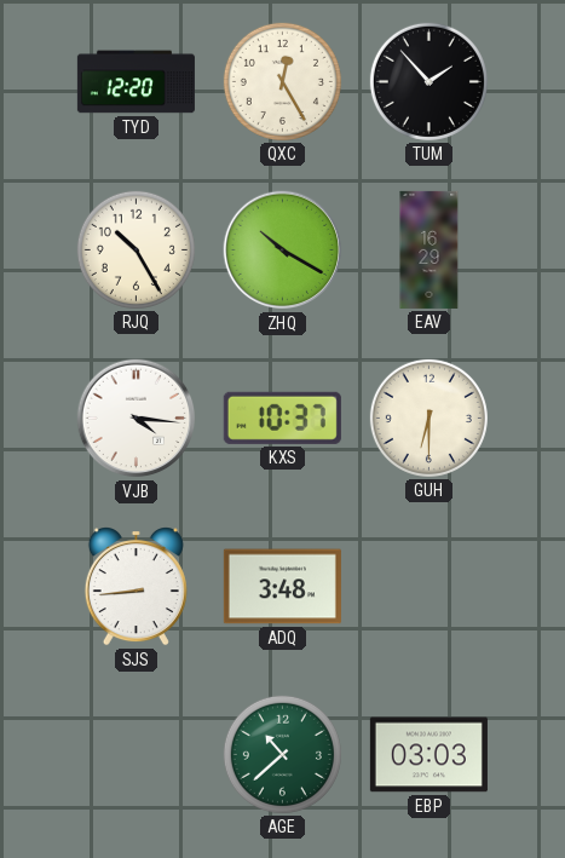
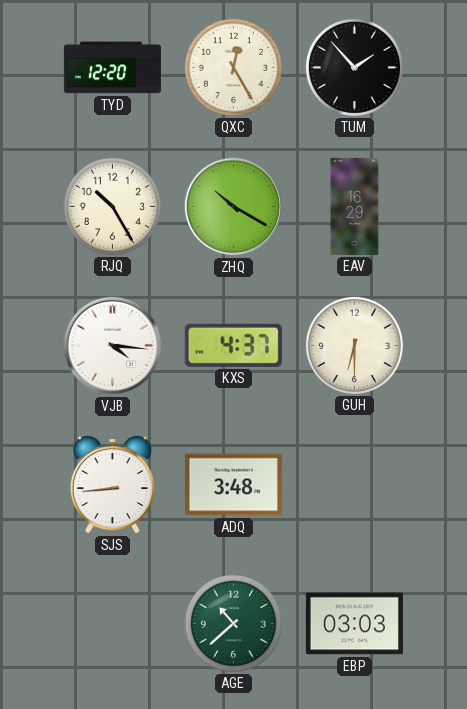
KXS: 10:37 -> 4:37 (233, 345)
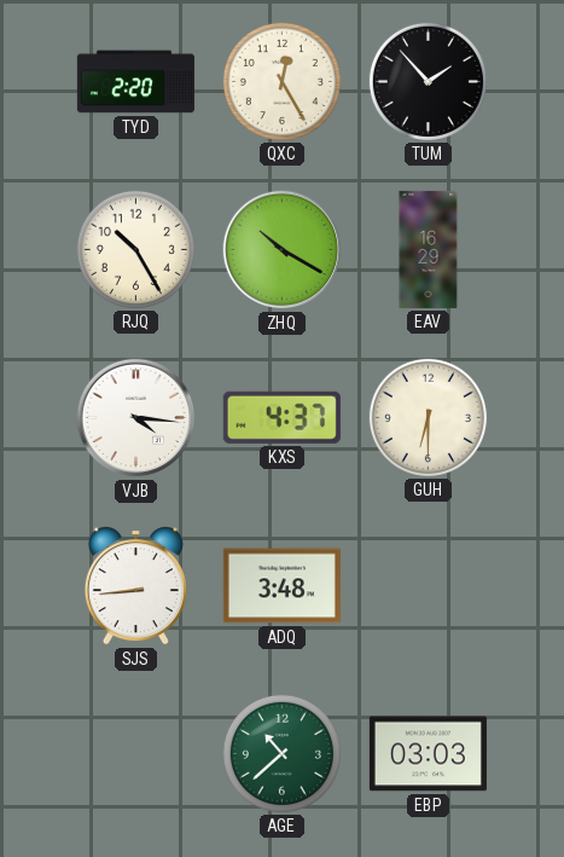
TYD: 12:20 -> 2:20 (135, 82)
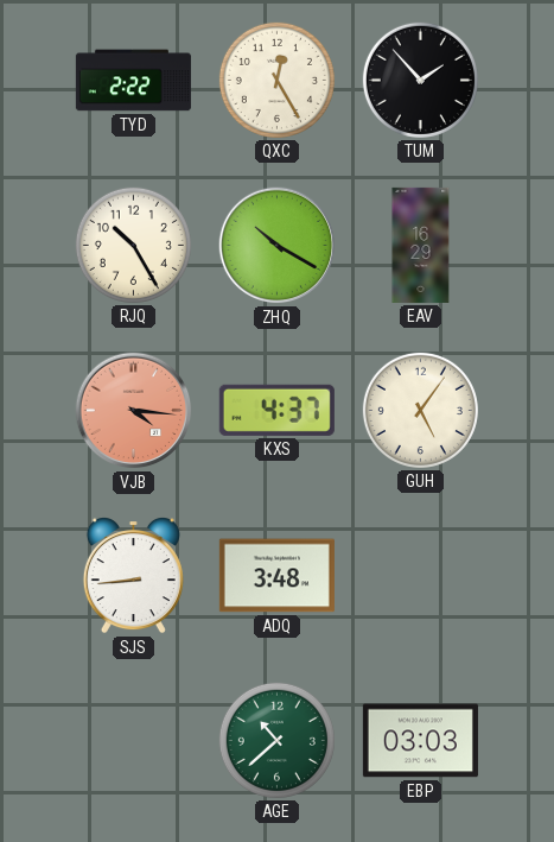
TYD: 2:20 -> 2:22 (133, 81)
VJB dial: white -> salmon (134, 411)
GUH: 6:30 -> 5:06 (420, 410)
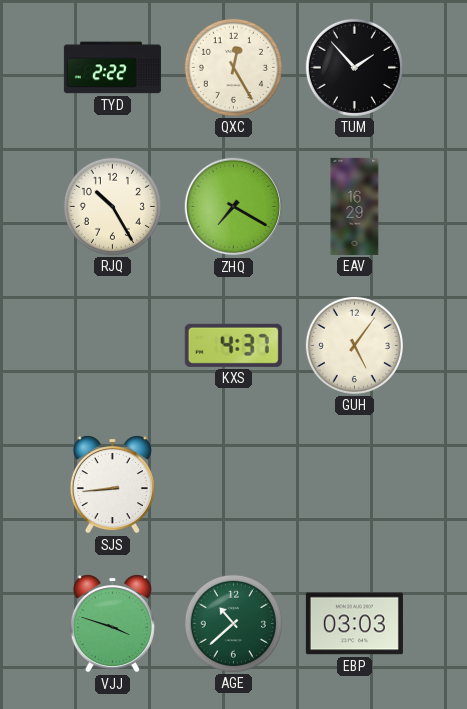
ZHQ: 10:20 -> 7:20 (234, 207)
VJB: 4:16 -> none (134, 411)
ADQ: 3:48 -> none (276, 576)
VJJ: none -> 3:48 (112, 624)
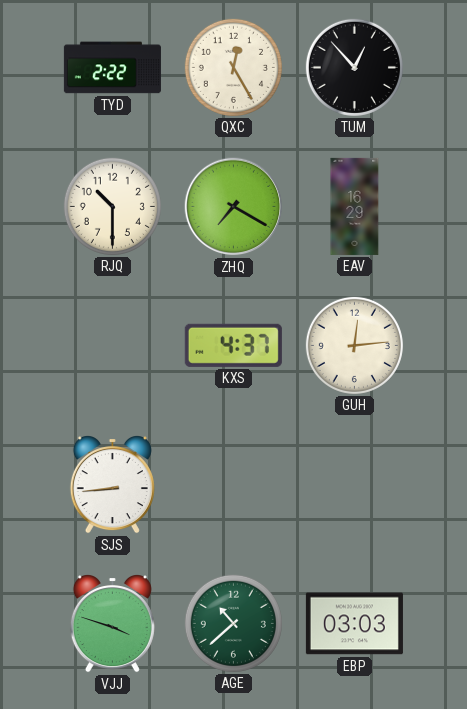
TUM: 1:53 -> 12:53 (354, 67)
RJQ: 10:25 -> 10:30 (112, 206)
GUH: 5:06 -> 12:14 (354, 345)
